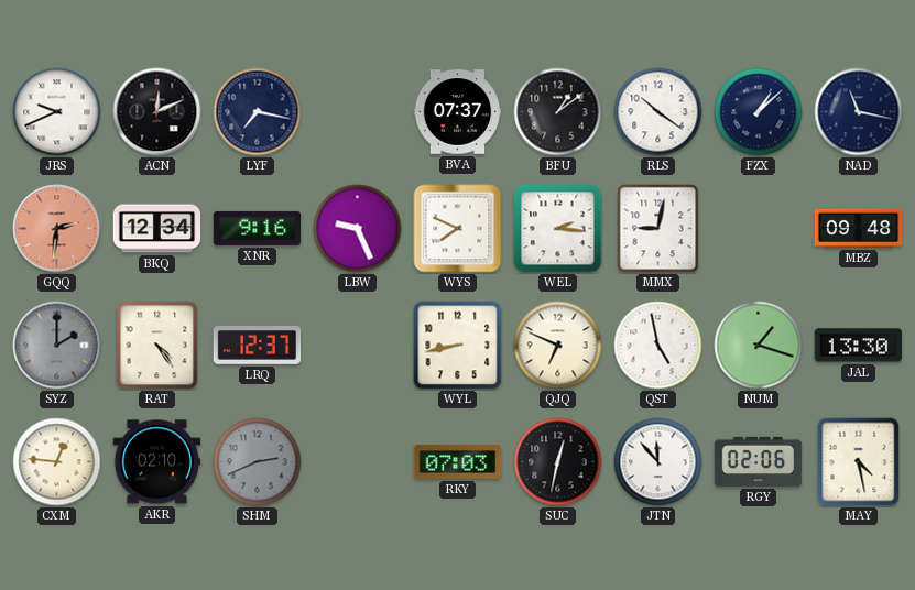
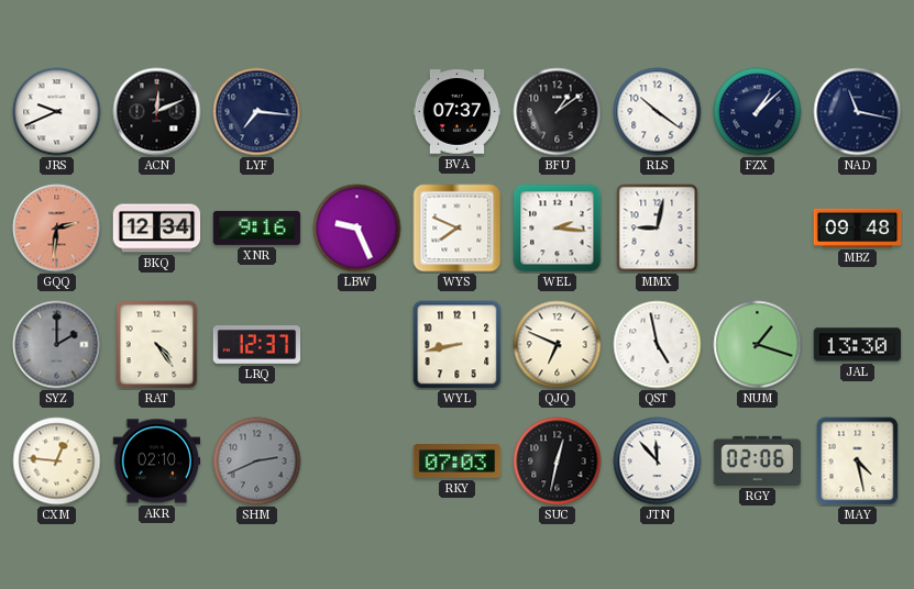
LYF: 7:17 -> 7:16 (257, 112)
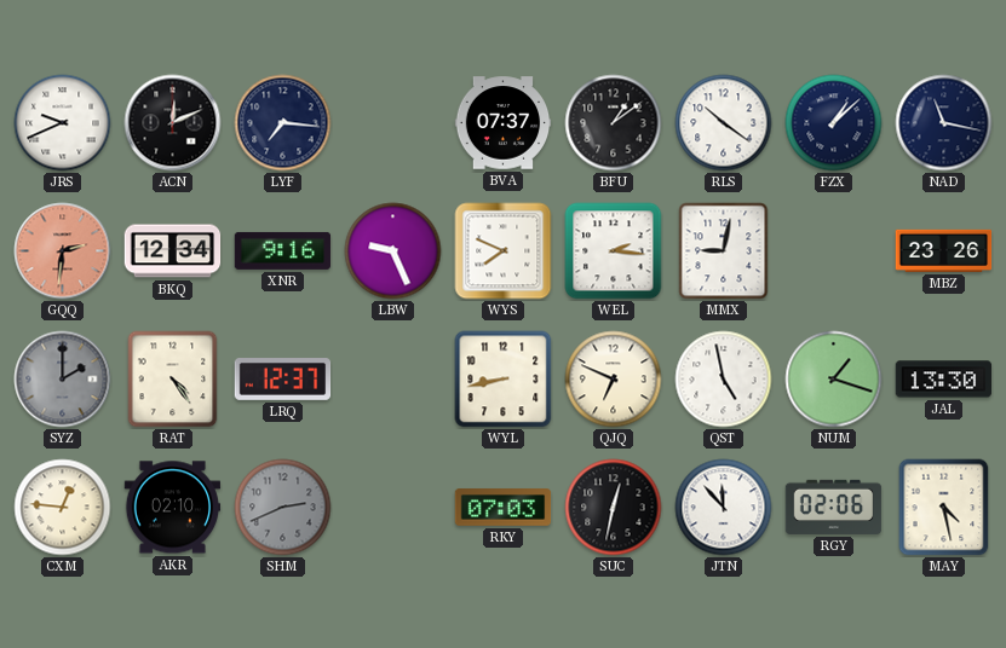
MBZ: 09:48 -> 23:26 (944, 250)
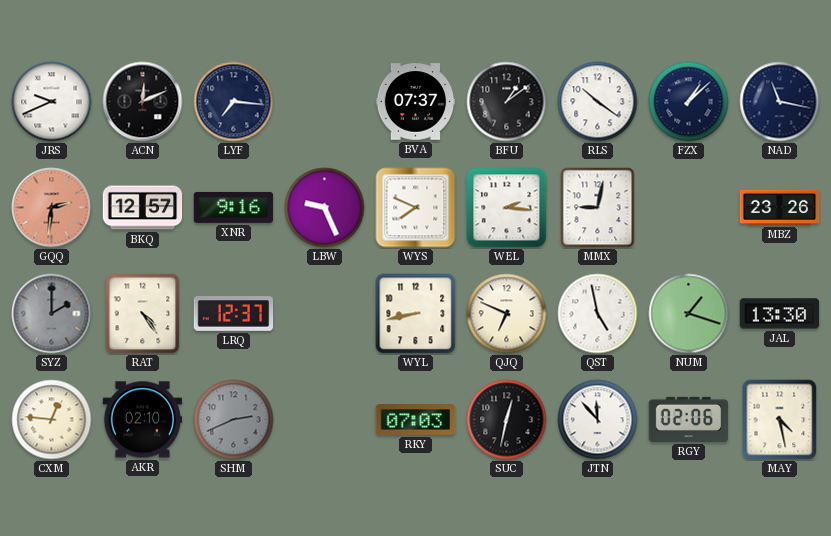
BKQ: 12:34 -> 12:57 (143, 208)
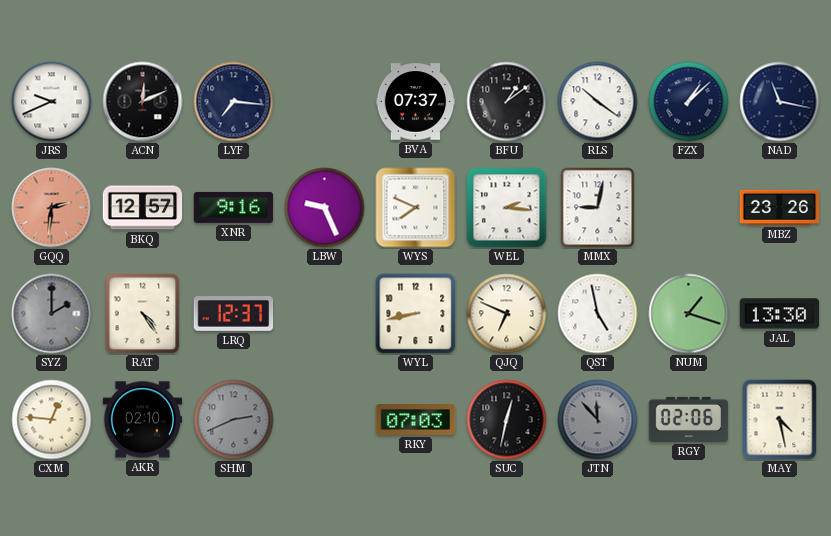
JTN dial: white -> grey (598, 420)
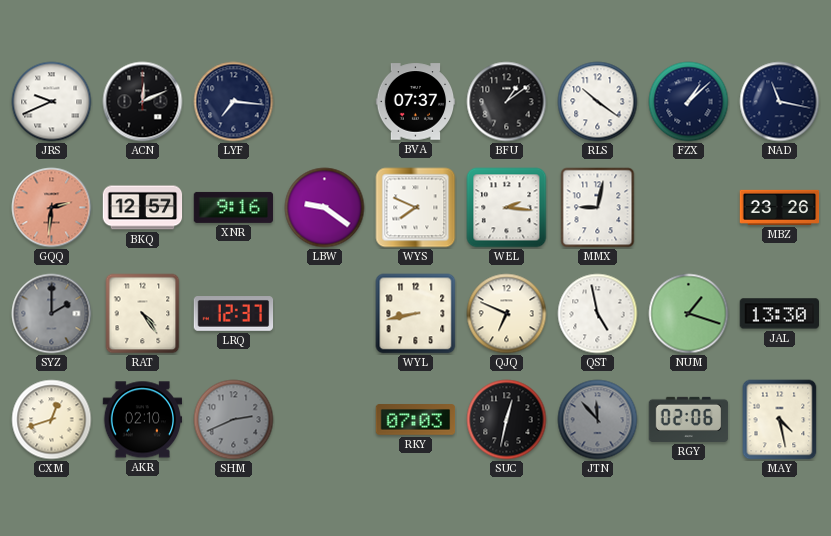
LBW: 9:26 -> 9:21 (325, 208)
CXM: 12:46 -> 12:42 (52, 420)
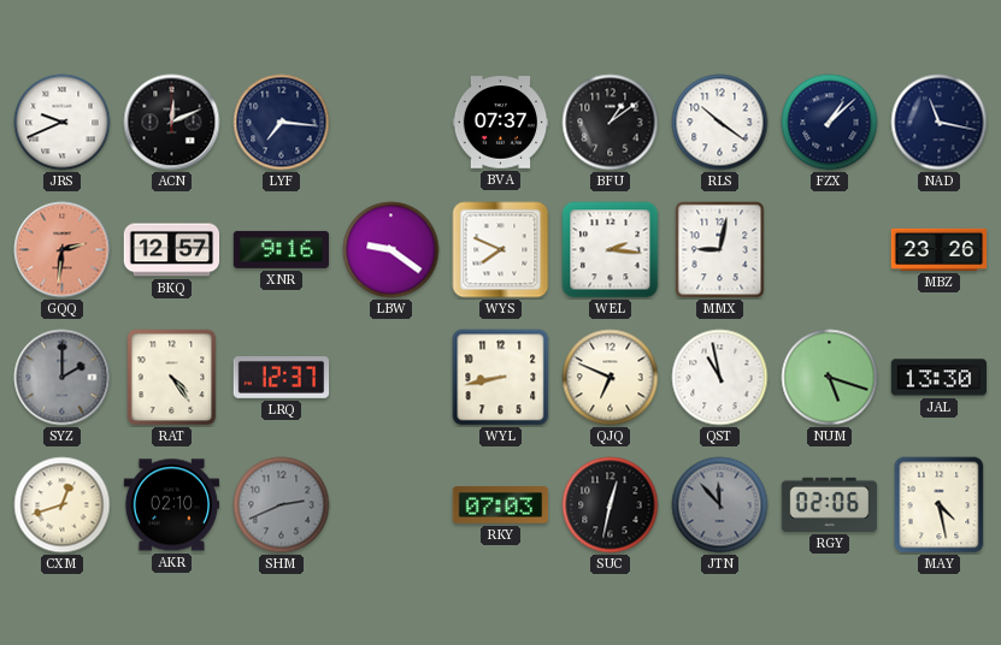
QST: 4:58 -> 10:58 (720, 378)
NUM: 1:18 -> 5:18 (830, 378)
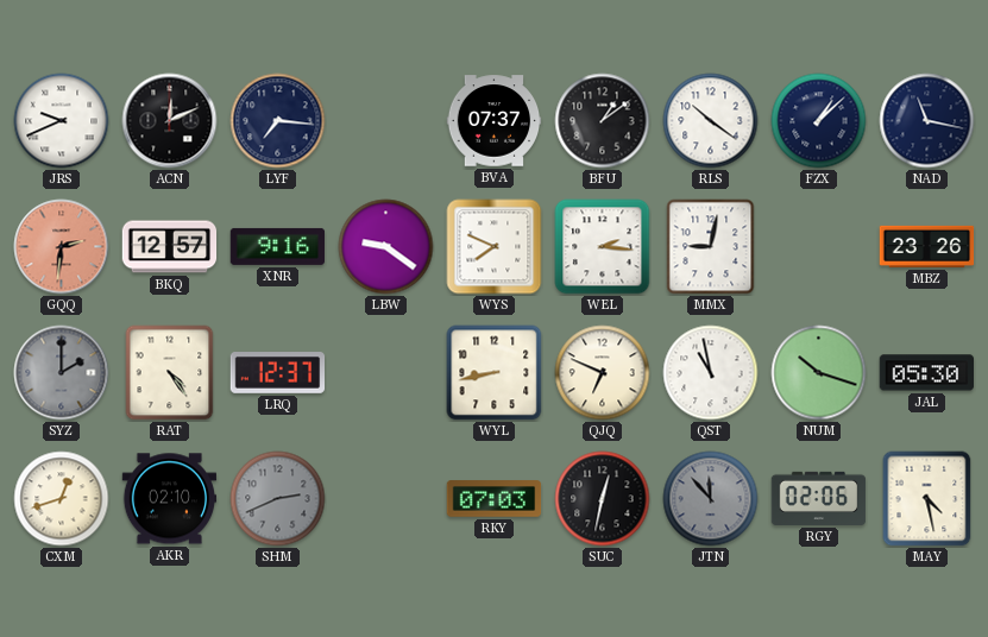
NUM: 5:18 -> 10:18 (819, 373)
JAL: 13:30 -> 05:30 (927, 373)
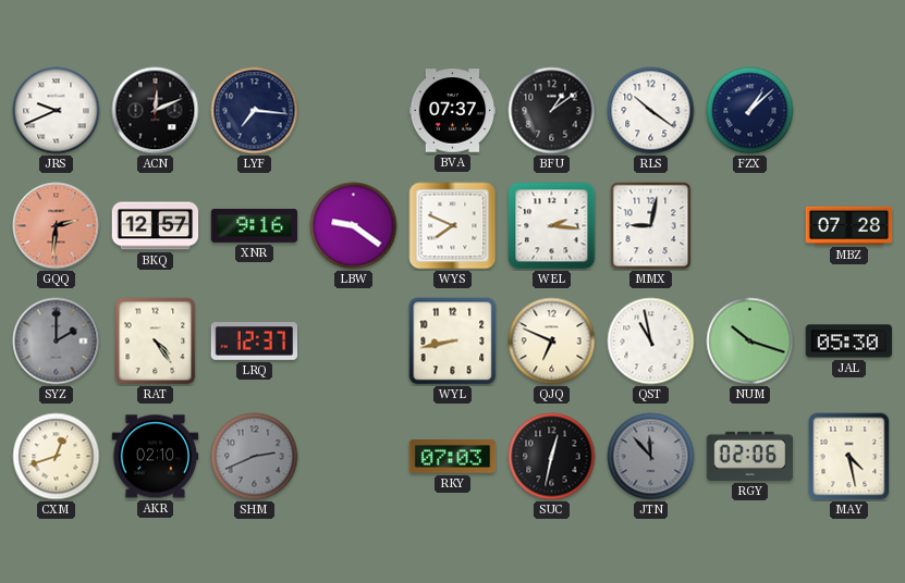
NAD: 11:17 -> none (927, 121)
MBZ: 23:26 -> 07:28 (849, 225)
